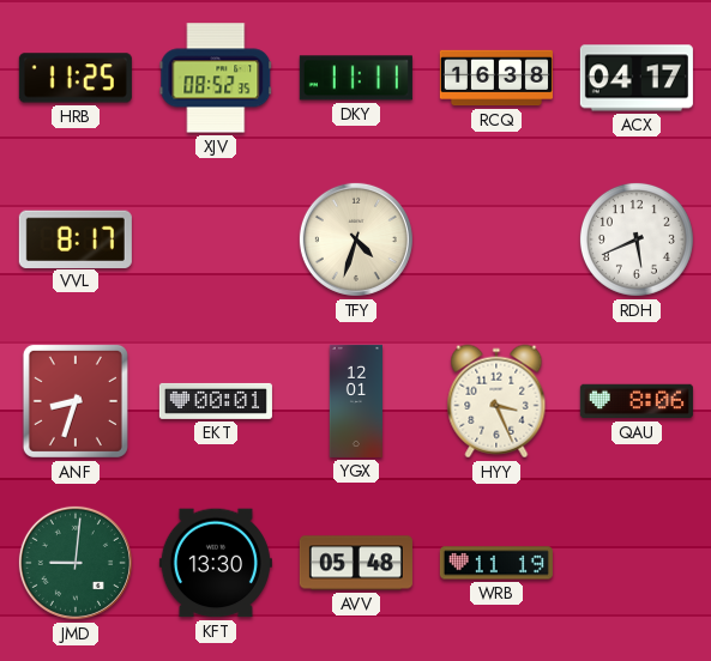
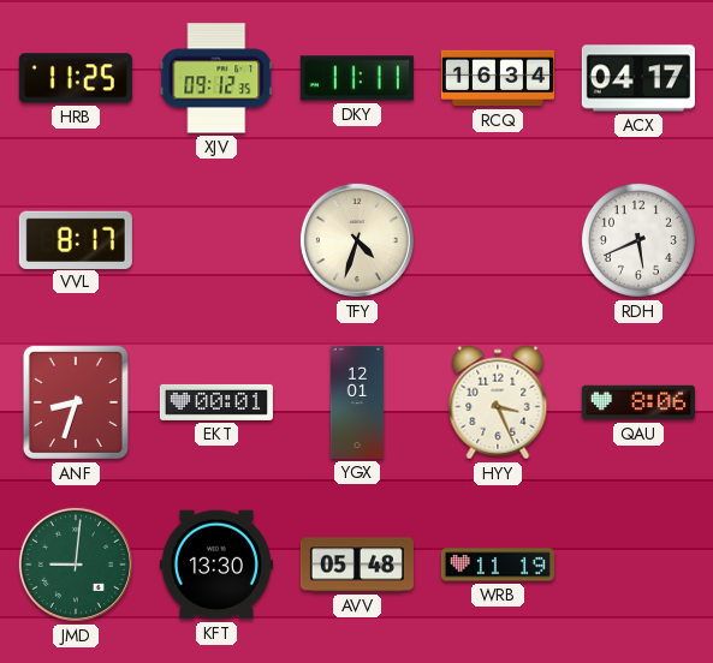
XJV: 08:52 -> 09:12 (216, 78)
RCQ: 16:38 -> 16:34 (498, 78)
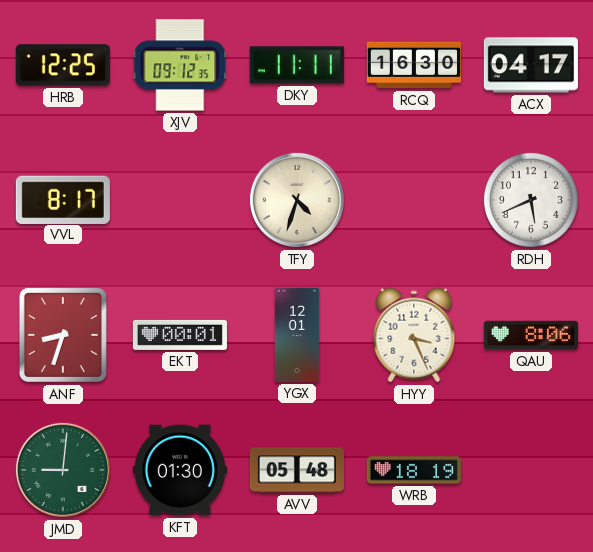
HRB: 11:25 -> 12:25 (63, 65)
RCQ: 16:34 -> 16:30 (414, 65)
KFT: 13:30 -> 01:30 (180, 470)
WRB: 11:19 -> 18:19 (414, 470)
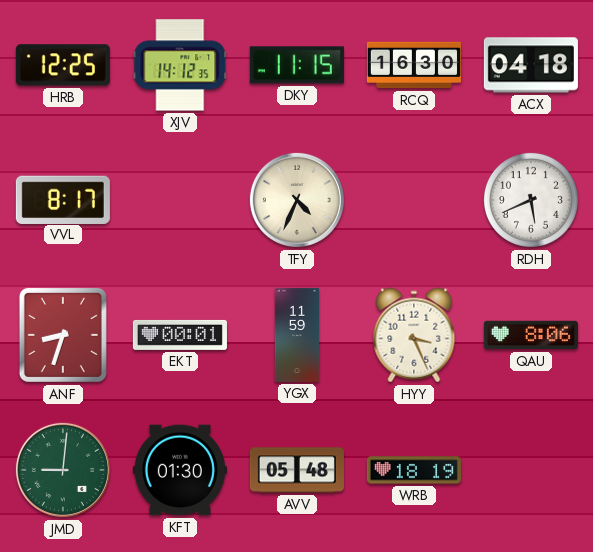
XJV: 09:12 -> 14:12 (180, 65)
DKY: 11:11 -> 11:15 (297, 65)
ACX: 04:17 -> 04:18 (531, 65)
TFY: 4:33 -> 4:34 (297, 200)
YGX: 12:01 -> 11:59 (297, 335)
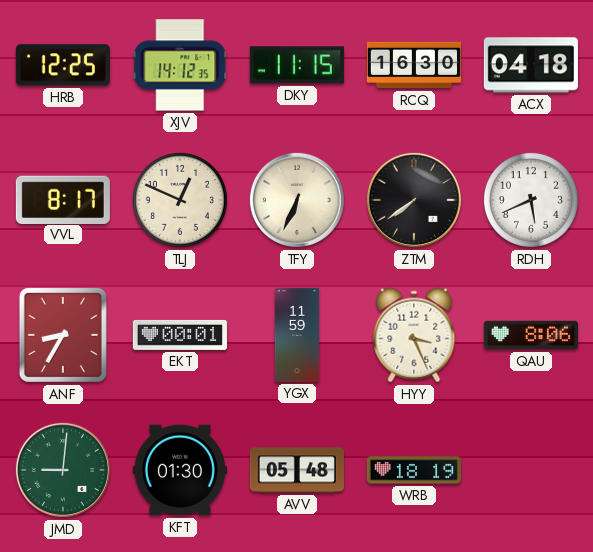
TLJ: none -> 12:49 (180, 200)
TFY: 4:34 -> 6:34 (297, 200)
ZTM: none -> 7:39 (414, 200)
ANF: 8:33 -> 8:35 (63, 335)
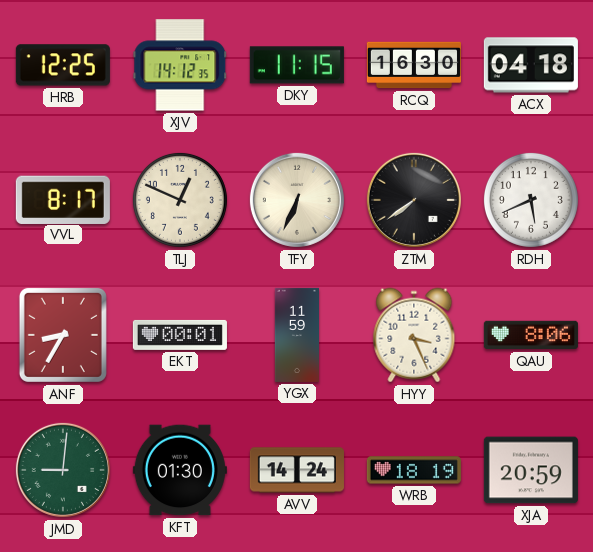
AVV: 05:48 -> 14:24 (297, 470)
XJA: none -> 20:59 (531, 470)
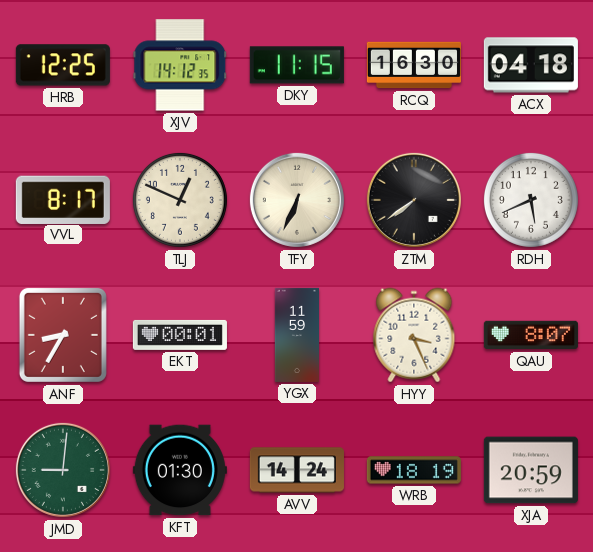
QAU: 8:06 -> 8:07 (531, 335)
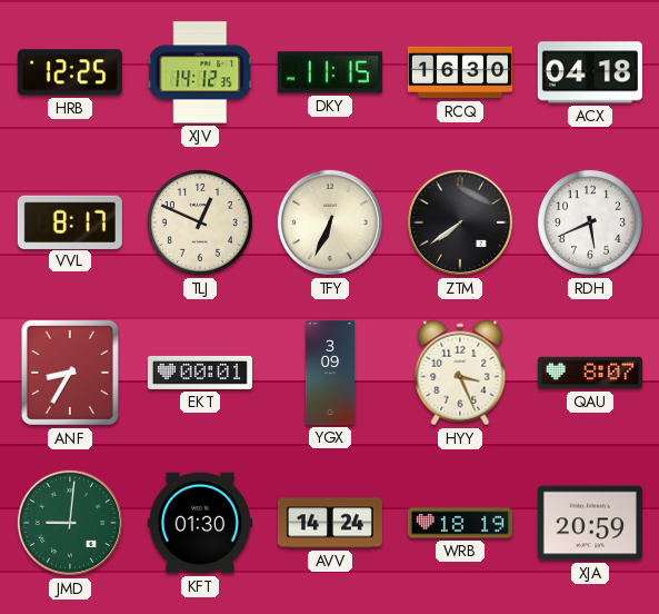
YGX: 11:59 -> 3:09 (330, 373)
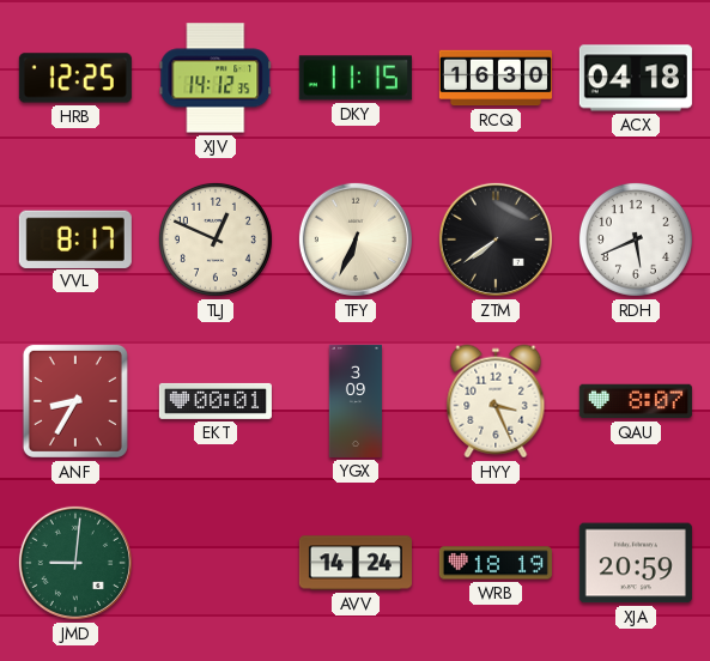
KFT: 01:30 -> none (200, 523)
